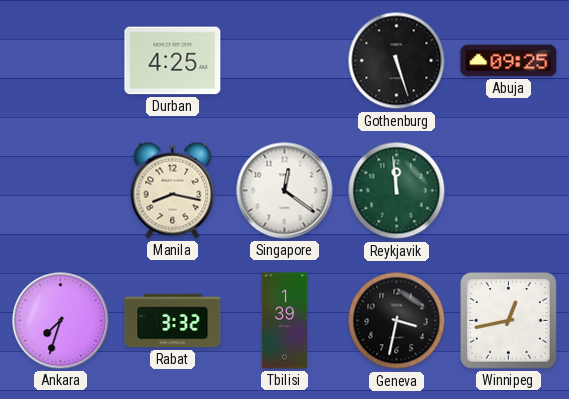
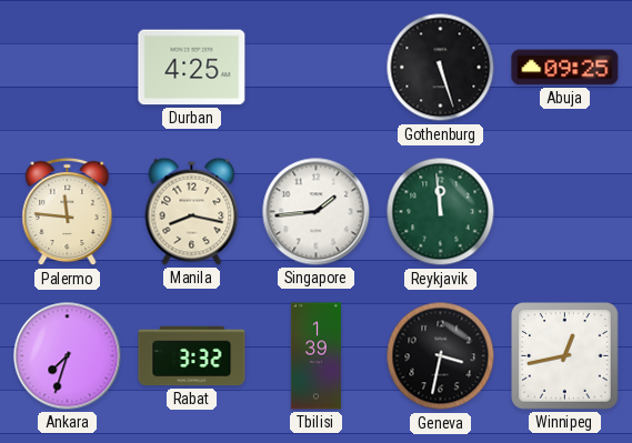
Palermo: none -> 11:46 (68, 212)
Singapore: 12:21 -> 1:44 (317, 212)
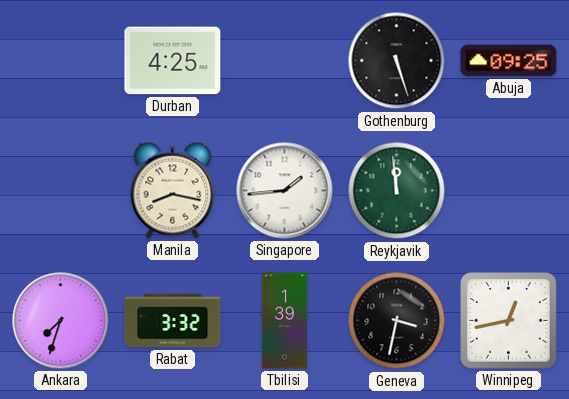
Palermo: 11:46 -> none (68, 212)
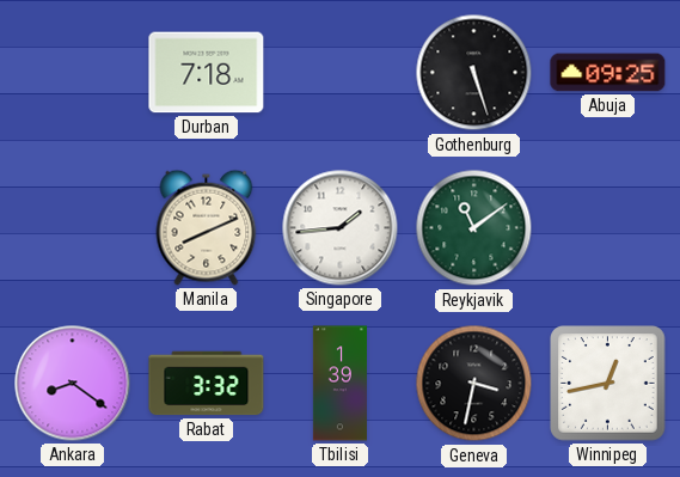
Durban: 4:25 -> 7:18 (207, 73)
Manila: 8:17 -> 8:11 (207, 227)
Reykjavik: 11:59 -> 11:09 (474, 228)
Ankara: 7:33 -> 8:21 (73, 384)
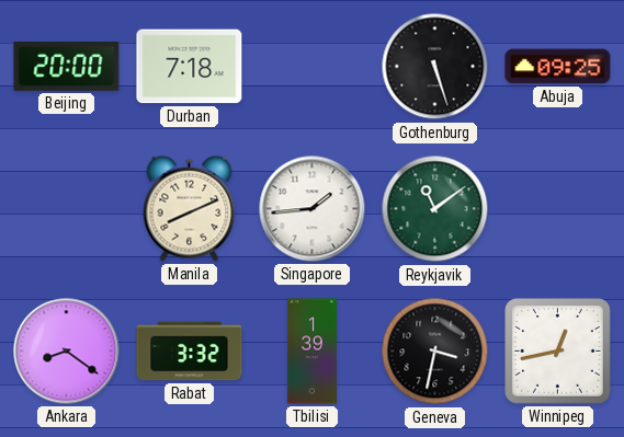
Beijing: none -> 20:00 (67, 67)
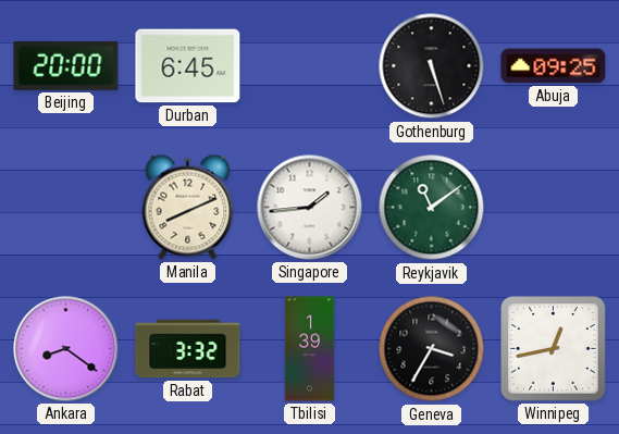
Durban: 7:18 -> 6:45 (188, 66)
Geneva: 3:32 -> 3:35 (432, 349)
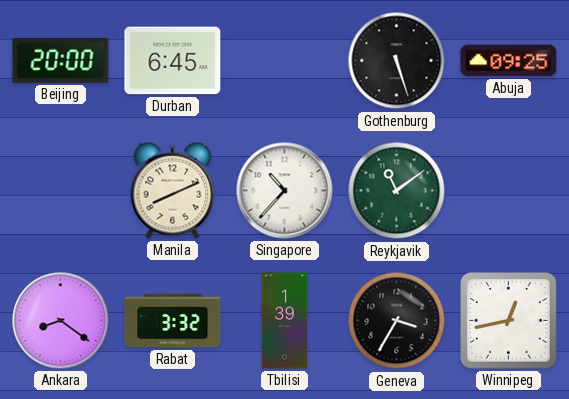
Singapore: 1:44 -> 10:37 (285, 191)
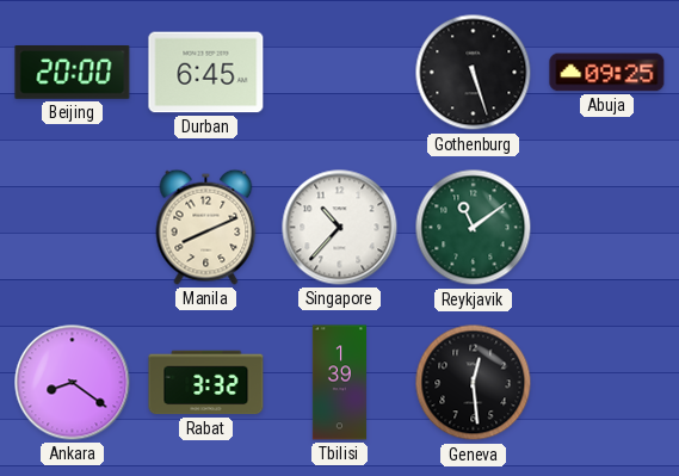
Geneva: 3:35 -> 12:29 (474, 383)
Winnipeg: 12:43 -> none (509, 321)
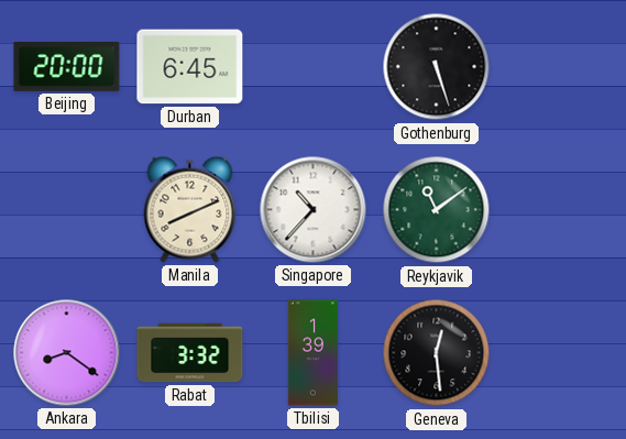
Abuja: 09:25 -> none (607, 73)
